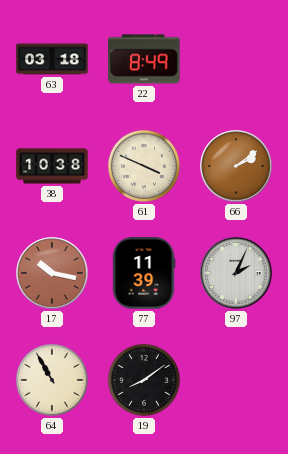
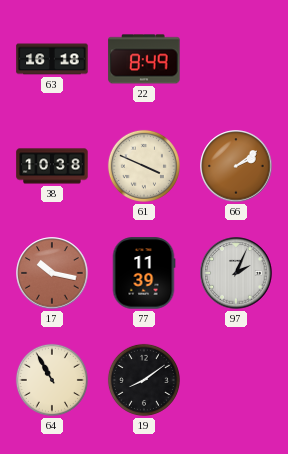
63: 03:18 -> 16:18 (52, 59)
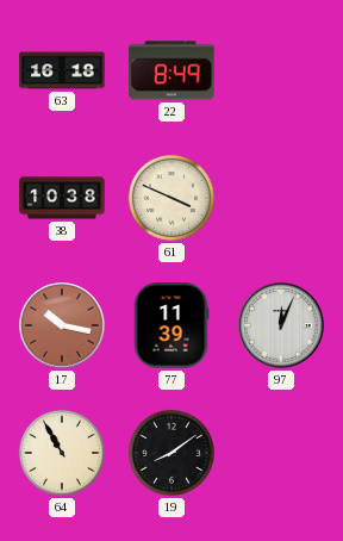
66: 2:09 -> none (236, 166)
97: 2:04 -> 12:04 (281, 325)
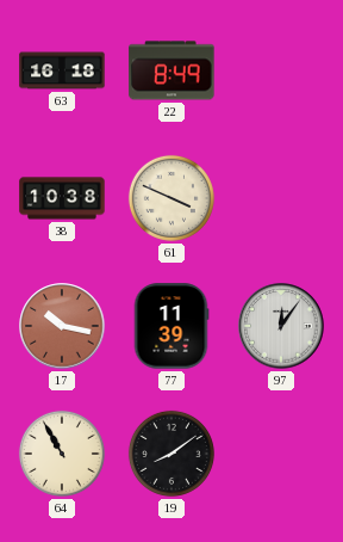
97: 12:04 -> 12:06 (281, 326)
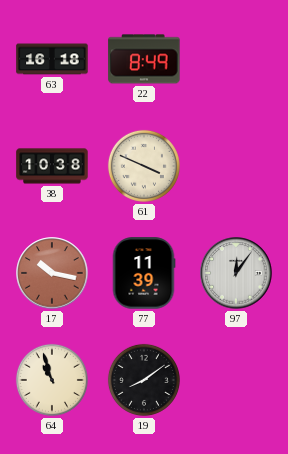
64: 10:55 -> 10:57 (52, 380)
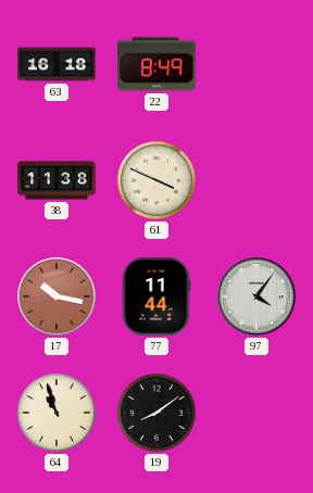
38: 10:38 -> 11:38 (57, 180)
77: 11:39 -> 11:44 (156, 296)
97: 12:06 -> 4:06 (256, 296)
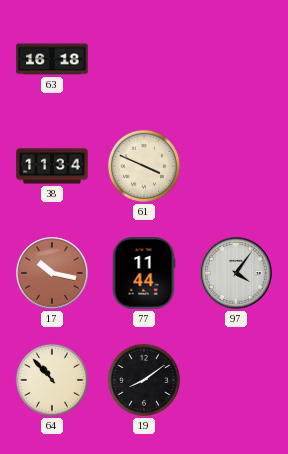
22: 8:49 -> none (156, 64)
38: 11:38 -> 11:34 (52, 166)
64: 10:57 -> 10:53 (52, 380)
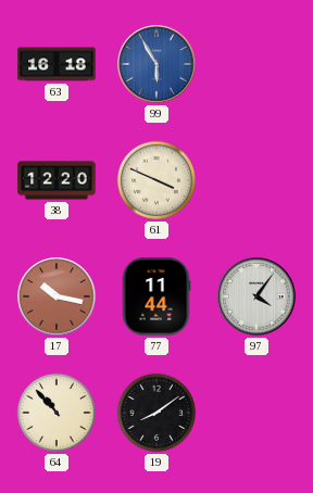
99: none -> 5:55 (156, 64)
38: 11:34 -> 12:20 (57, 180)
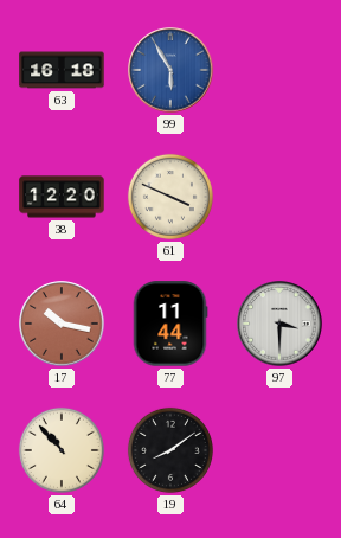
97: 4:06 -> 3:30 (279, 324)
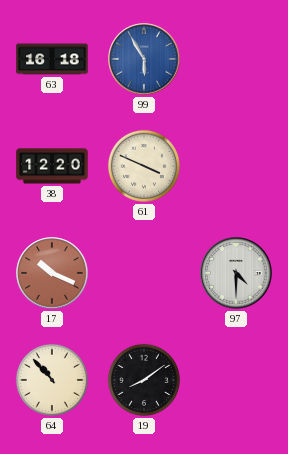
17: 10:17 -> 10:19 (52, 273)
77: 11:44 -> none (170, 324)
97: 3:30 -> 4:30 (236, 273)
